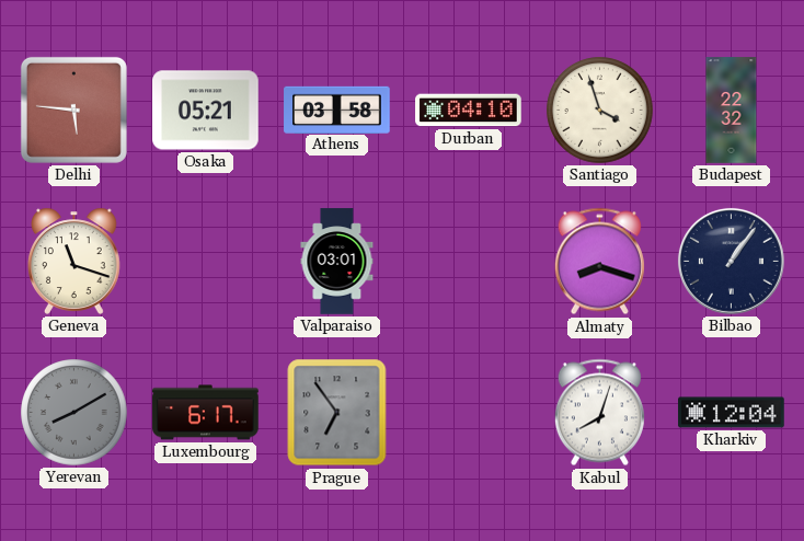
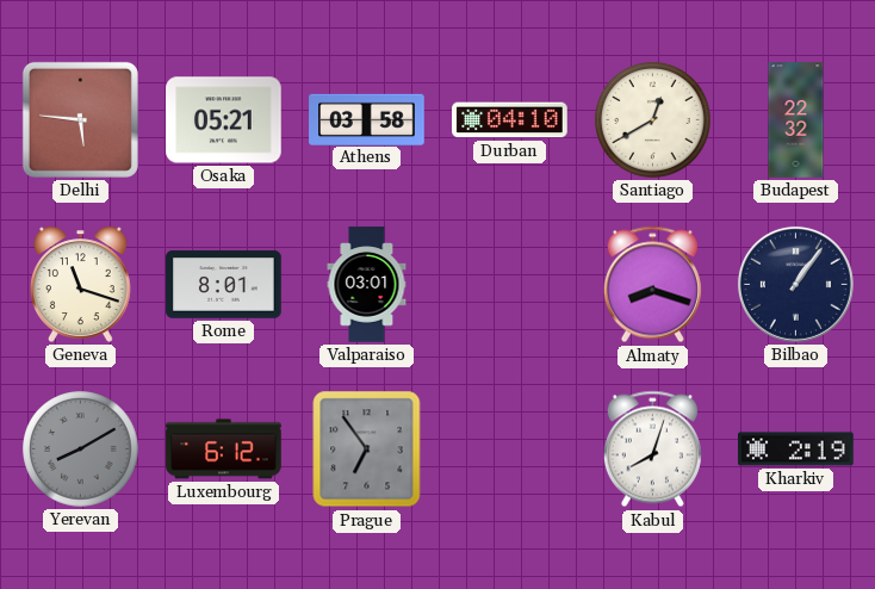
Santiago: 3:57 -> 12:40 (653, 120)
Rome: none -> 8:01 (224, 285)
Luxembourg: 6:17 -> 6:12 (224, 449)
Kharkiv: 12:04 -> 2:19 (796, 449)
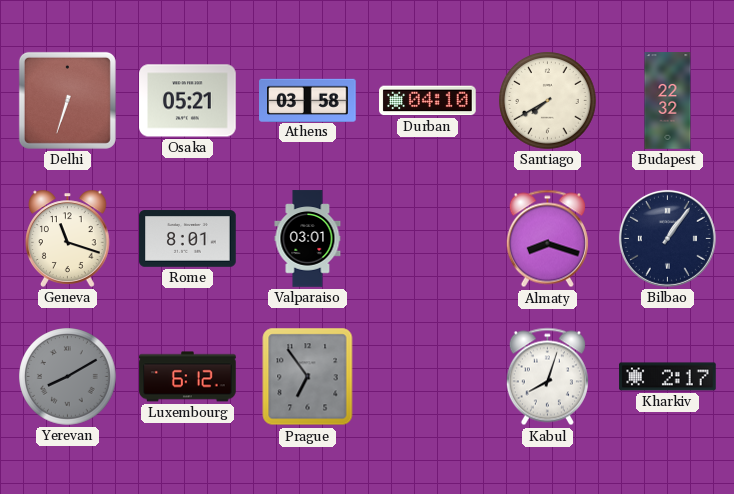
Delhi: 5:46 -> 6:33 (67, 100)
Santiago: 12:40 -> 7:40 (548, 101)
Kharkiv: 2:19 -> 2:17 (668, 377)
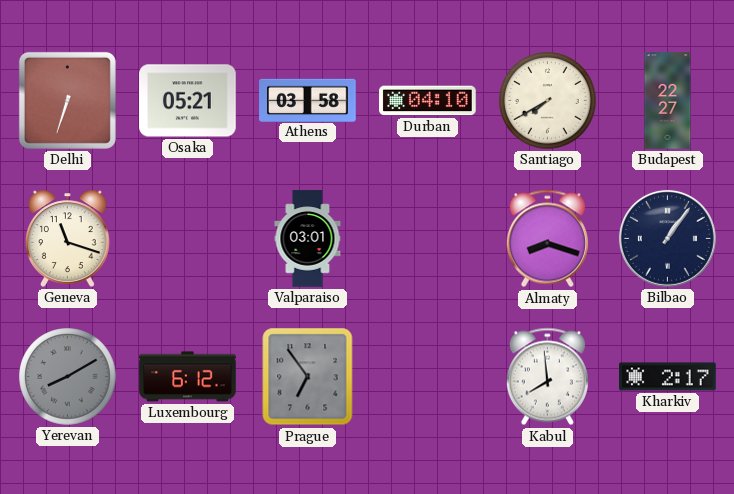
Budapest: 22:32 -> 22:27 (668, 101)
Rome: 8:01 -> none (188, 239)
Kabul: 8:03 -> 7:59 (547, 377)
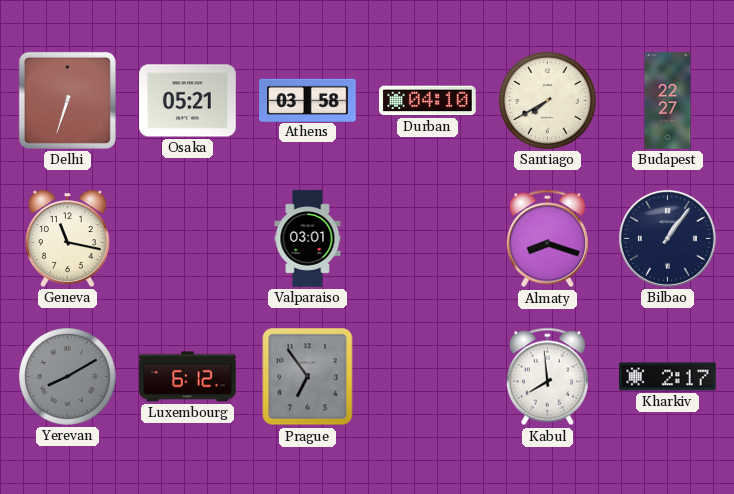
Geneva: 11:18 -> 11:17 (68, 238)
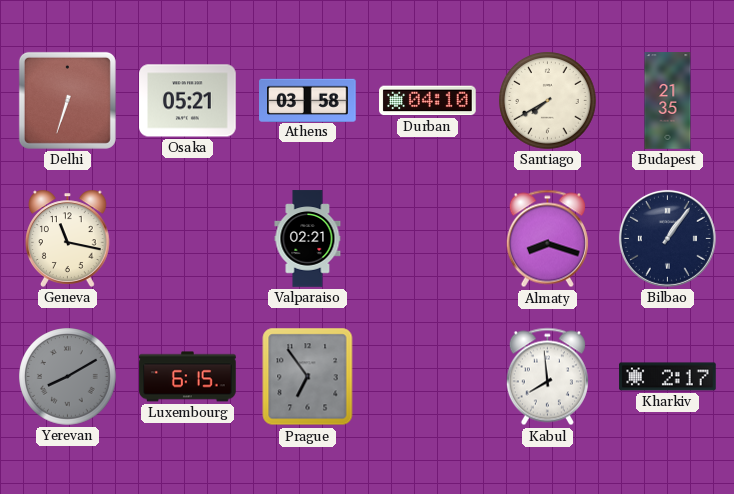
Budapest: 22:27 -> 21:35 (668, 101)
Valparaiso: 03:01 -> 02:21 (308, 239)
Luxembourg: 6:12 -> 6:15 (188, 377)
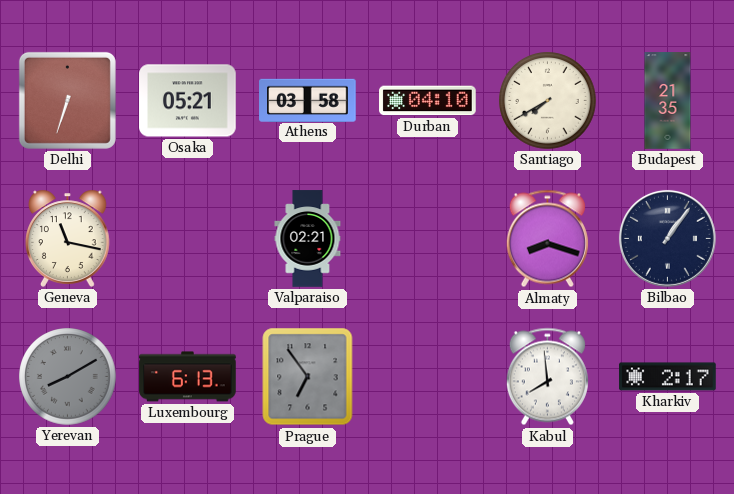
Luxembourg: 6:15 -> 6:13 (188, 377)
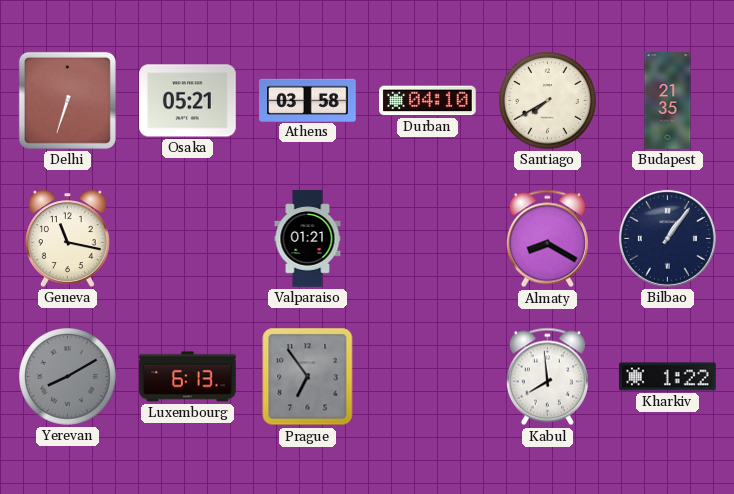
Valparaiso: 02:21 -> 01:21 (308, 239)
Almaty: 8:18 -> 8:20 (547, 239)
Kharkiv: 2:17 -> 1:22 (668, 377)
